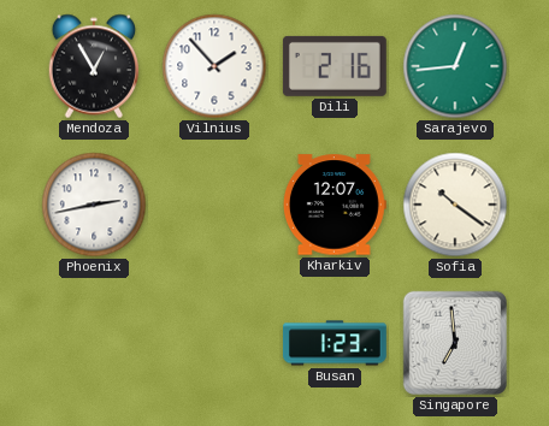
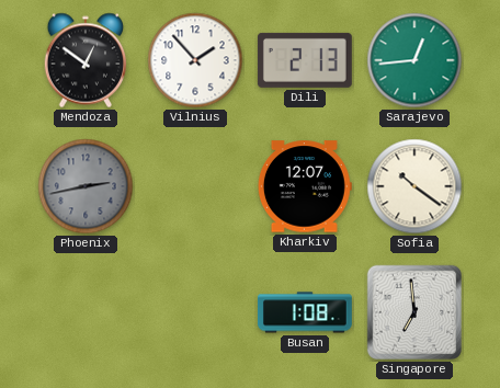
Mendoza: 12:55 -> 12:51 (86, 60)
Dili: 2:16 -> 2:13 (305, 60)
Phoenix dial: white -> grey (86, 186)
Busan: 1:23 -> 1:08 (306, 312)
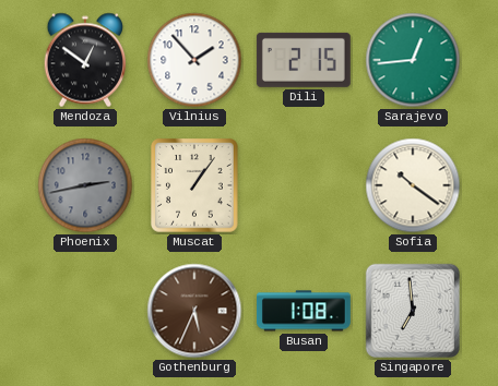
Dili: 2:13 -> 2:15 (304, 60)
Muscat: none -> 1:06 (194, 185)
Kharkiv: 12:07 -> none (305, 186)
Gothenburg: none -> 5:34 (194, 311)
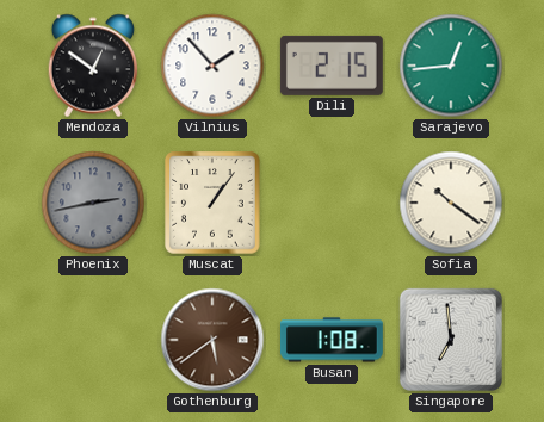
Gothenburg: 5:34 -> 5:39 (212, 340)
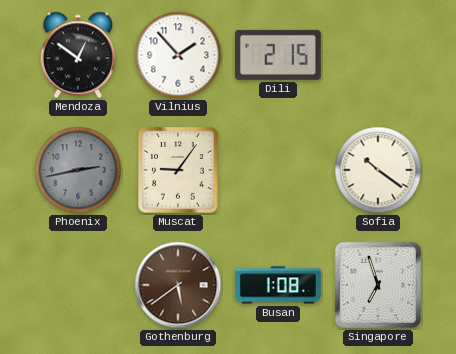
Sarajevo: 12:44 -> none (451, 66)
Muscat: 1:06 -> 9:06 (178, 170)
Singapore: 6:59 -> 6:57 (378, 285)
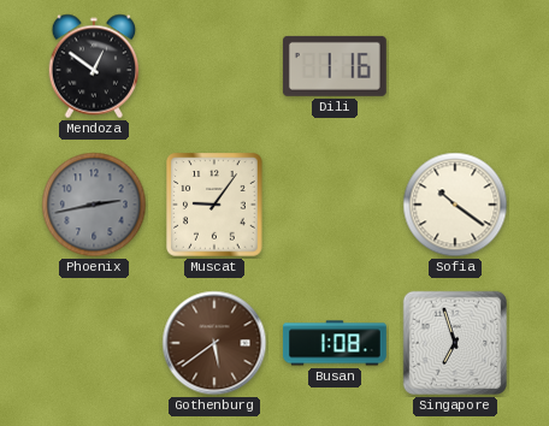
Vilnius: 1:53 -> none (178, 55)
Dili: 2:15 -> 1:16 (335, 66)
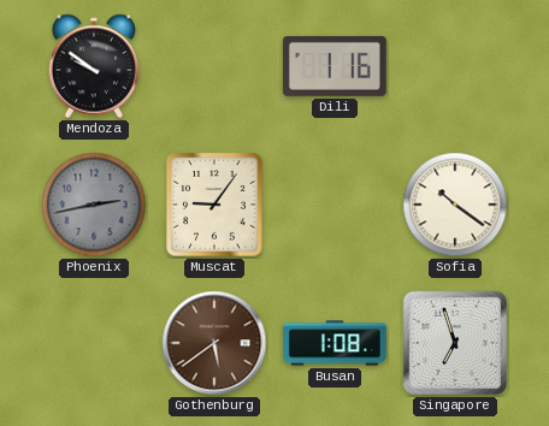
Mendoza: 12:51 -> 9:51 (94, 66)
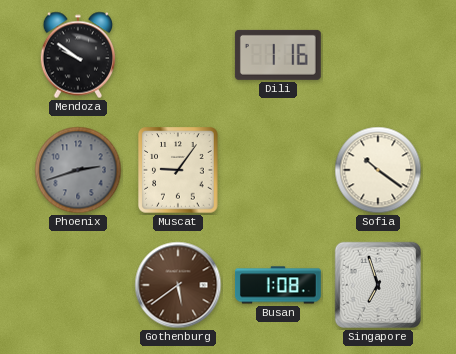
Phoenix: 2:43 -> 2:42 (78, 170)
